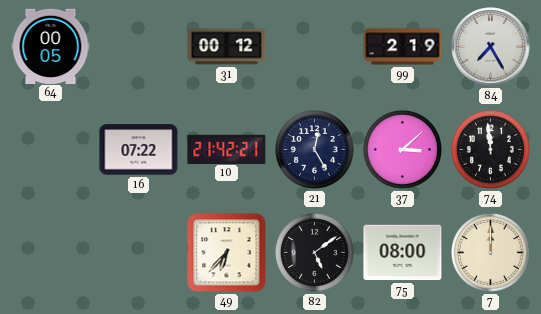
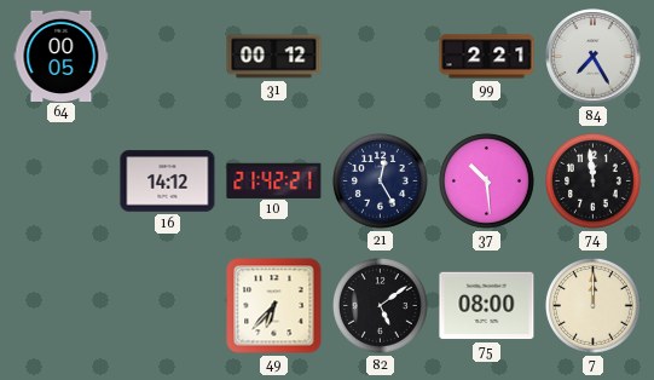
99: 2:19 -> 2:21 (487, 57)
16: 07:22 -> 14:12 (168, 182)
37: 3:08 -> 10:29 (487, 182)
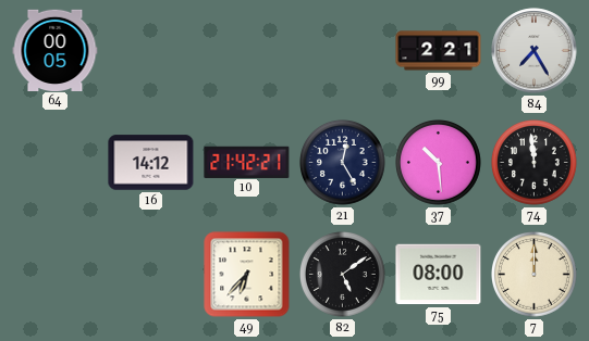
31: 00:12 -> none (274, 57)
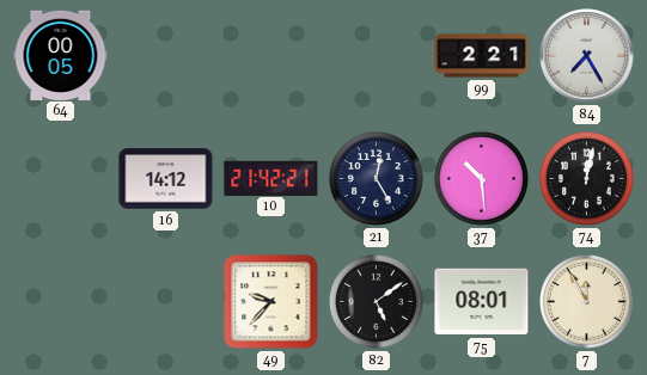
74: 11:59 -> 12:02 (587, 179)
49: 6:37 -> 9:37 (271, 302)
75: 08:00 -> 08:01 (482, 302)
7: 12:00 -> 11:55 (587, 302)
